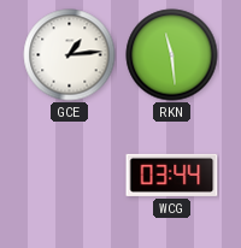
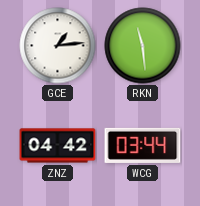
ZNZ: none -> 04:42 (58, 146)
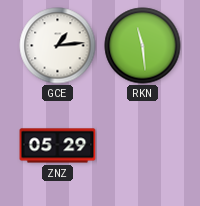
ZNZ: 04:42 -> 05:29 (58, 146)
WCG: 03:44 -> none (143, 145)
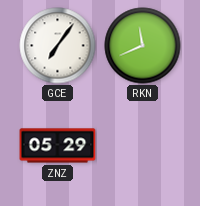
GCE: 1:14 -> 7:06 (58, 46)
RKN: 11:29 -> 11:41 (143, 46)
